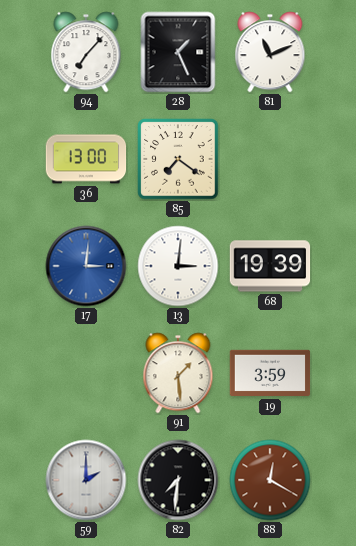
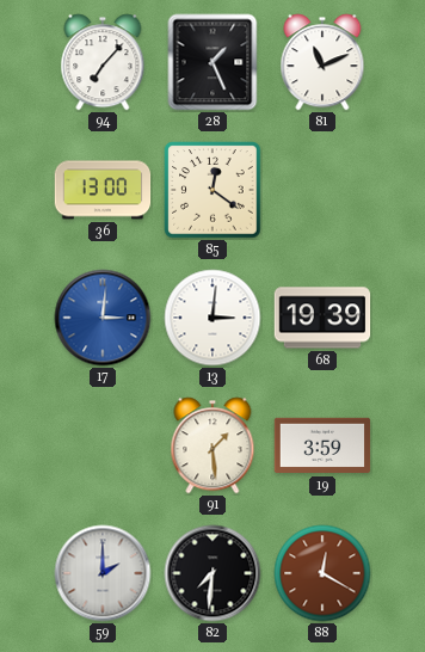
85: 7:21 -> 12:21 (213, 190)
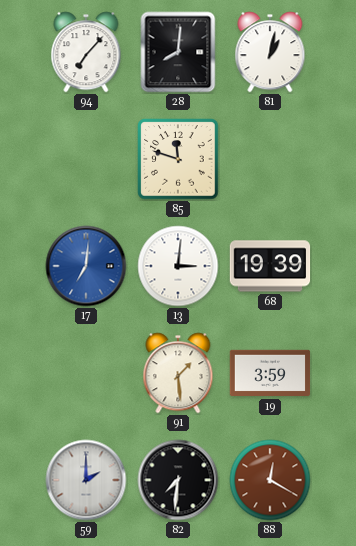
28: 1:26 -> 8:01 (178, 52)
81: 11:11 -> 1:02 (270, 52)
36: 13:00 -> none (103, 190)
85: 12:21 -> 11:48 (178, 159)
17: 3:01 -> 7:01 (86, 266)
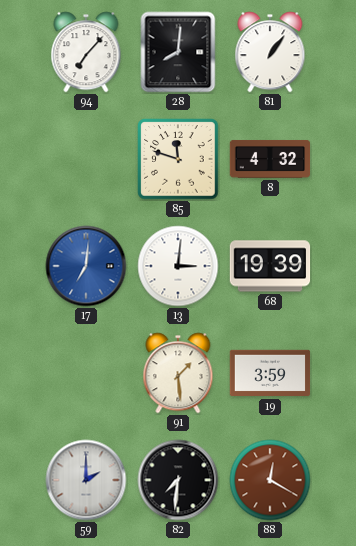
81: 1:02 -> 1:06 (270, 52)
8: none -> 4:32 (270, 159)
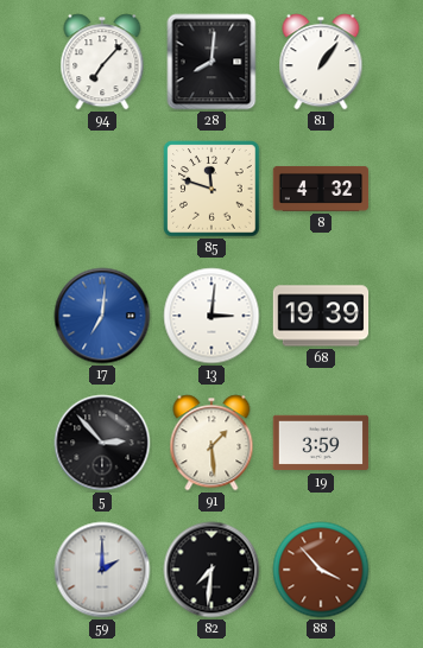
5: none -> 2:53 (102, 443)
88: 12:20 -> 3:53 (321, 570)
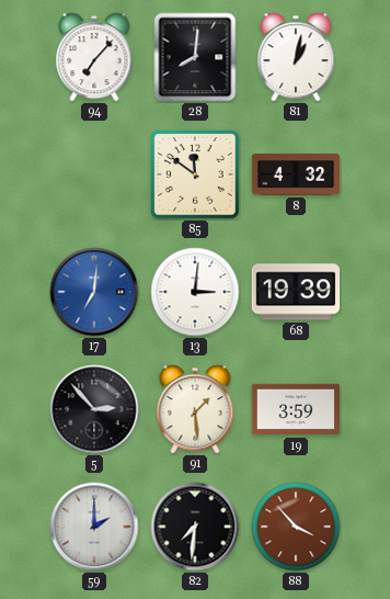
81: 1:06 -> 1:02 (296, 57)
85: 11:48 -> 11:51 (195, 174)
